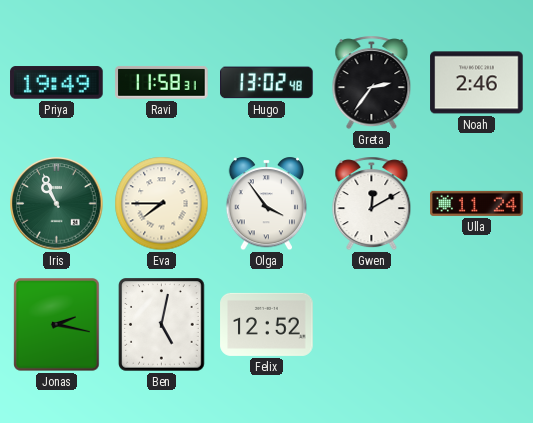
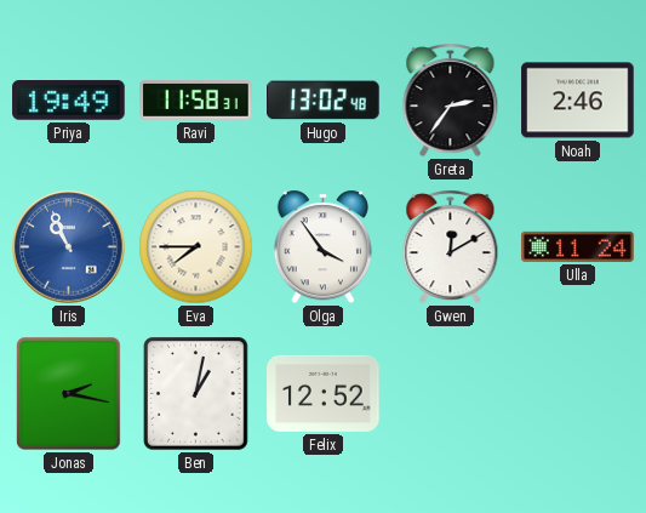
Iris dial: green -> blue (69, 247)
Ben: 5:02 -> 1:02 (196, 394)
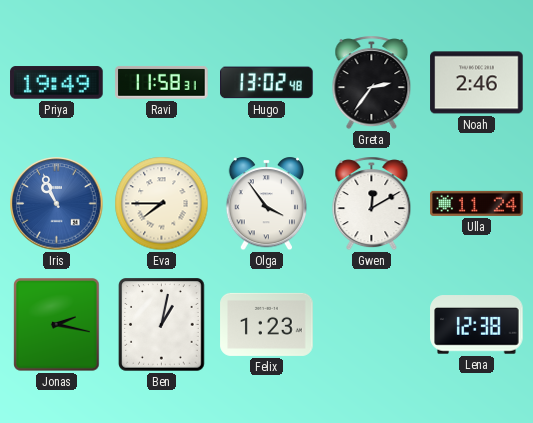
Felix: 12:52 -> 1:23 (267, 324)
Lena: none -> 12:38 (477, 325)
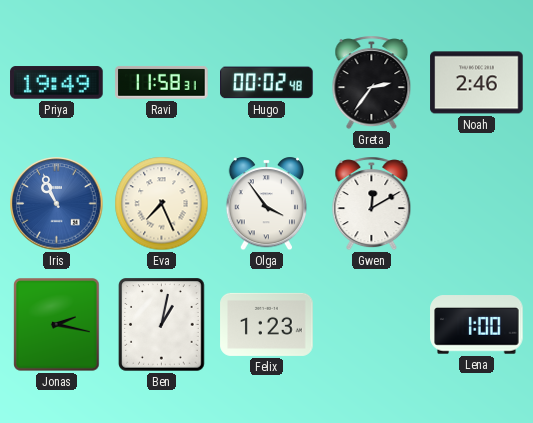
Hugo: 13:02 -> 00:02 (267, 83)
Eva: 7:45 -> 7:26 (162, 204)
Ulla: 11:24 -> none (477, 203)
Lena: 12:38 -> 1:00 (477, 325)
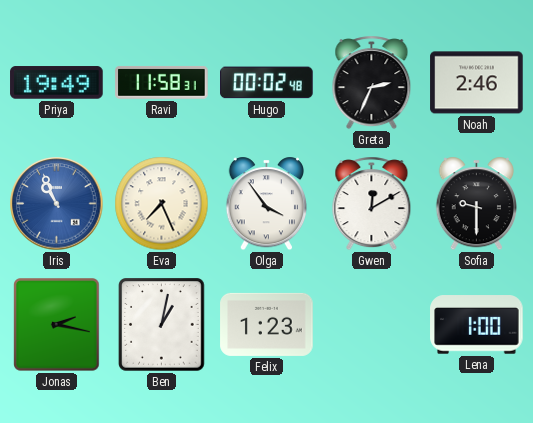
Greta: 2:36 -> 2:34 (372, 83)
Sofia: none -> 9:30 (476, 204)
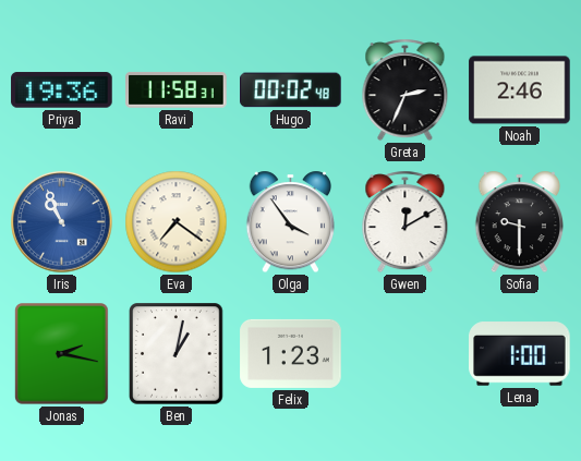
Priya: 19:49 -> 19:36 (62, 90)
Eva: 7:26 -> 7:21 (177, 222)
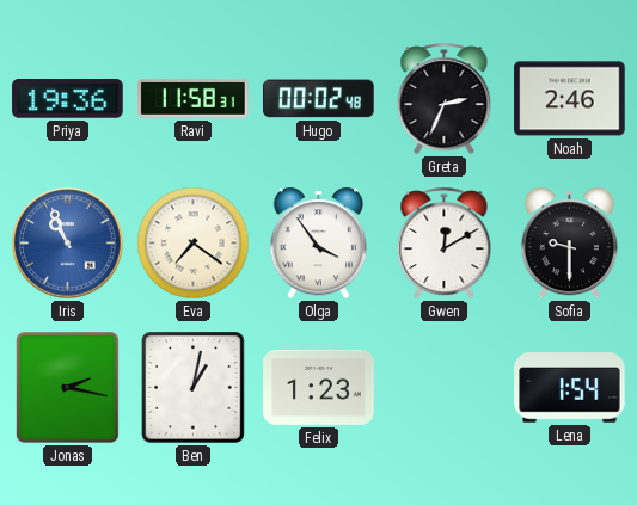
Lena: 1:00 -> 1:54 (570, 388)
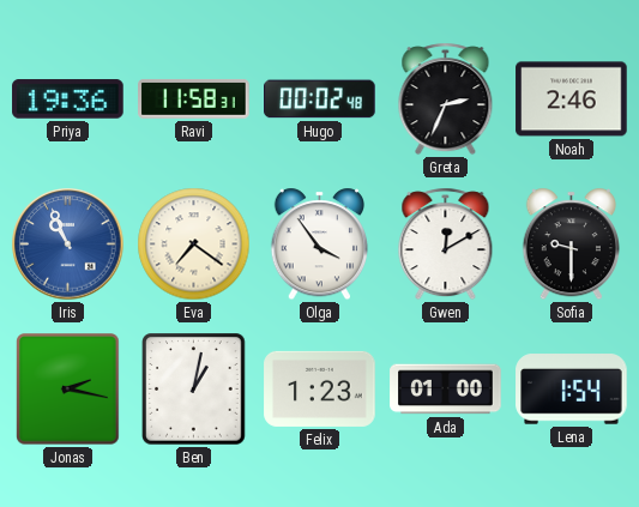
Ada: none -> 01:00 (446, 390)
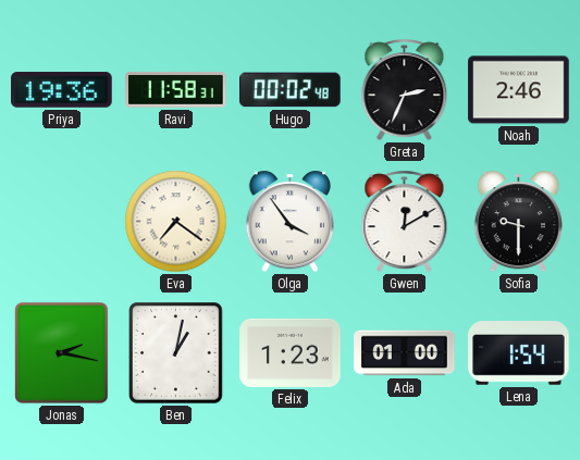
Iris: 10:56 -> none (68, 245)
